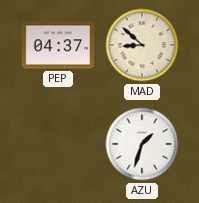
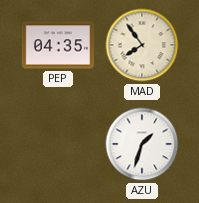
PEP: 04:37 -> 04:35 (58, 45)
MAD: 8:52 -> 7:54 (142, 45)
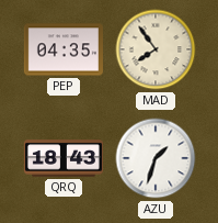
QRQ: none -> 18:43 (64, 158)
